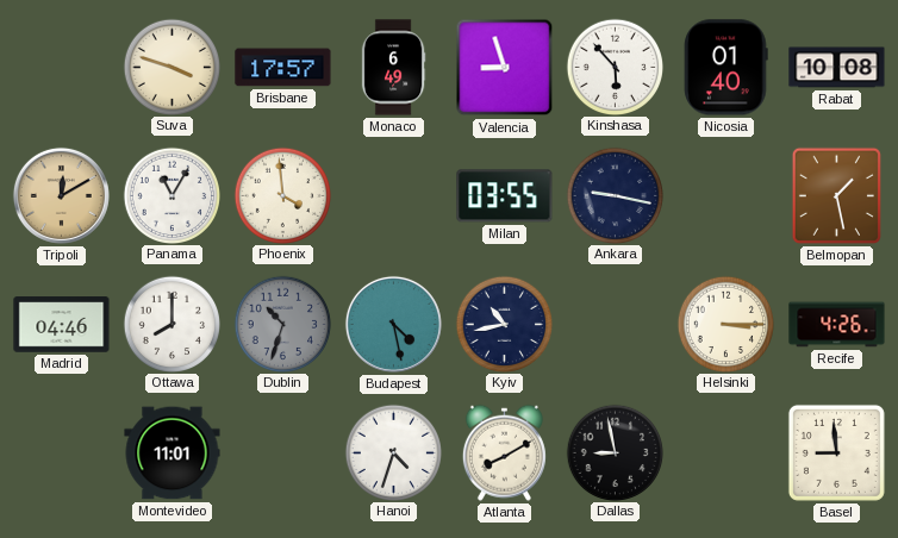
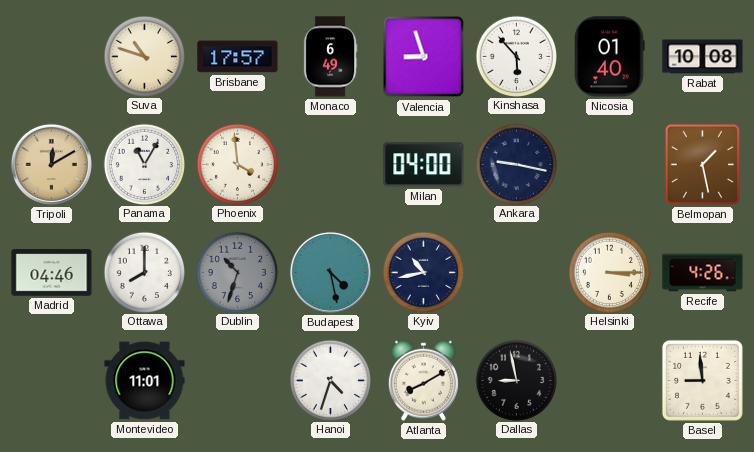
Suva: 3:48 -> 10:48 (144, 56)
Milan: 03:55 -> 04:00 (424, 165)
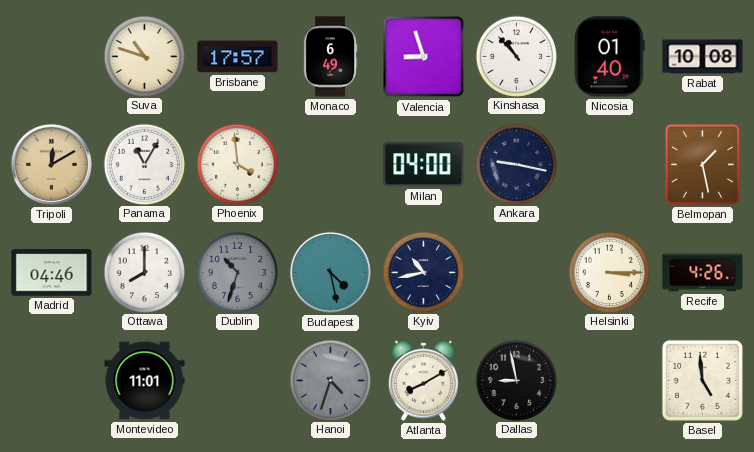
Kinshasa: 5:53 -> 10:53 (516, 56)
Hanoi dial: white -> grey (330, 380)
Basel: 8:59 -> 4:59 (702, 380)
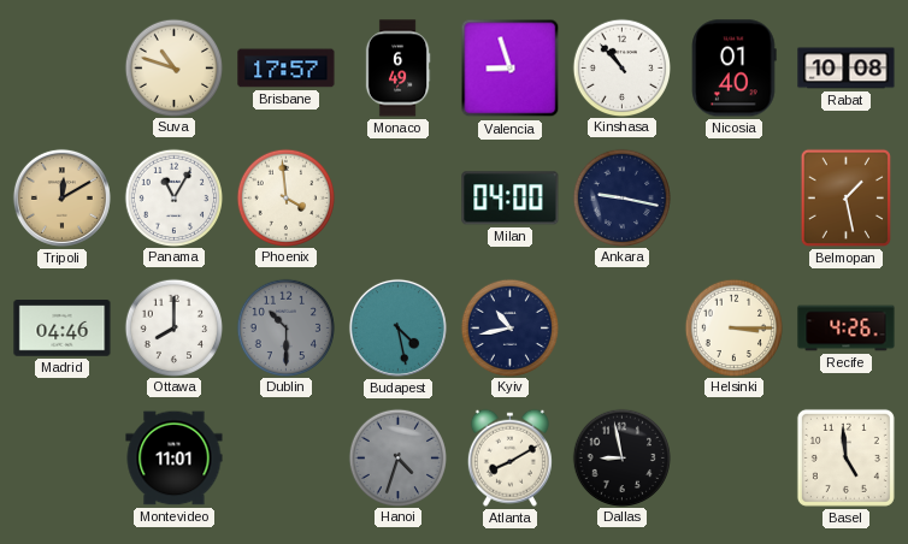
Dublin: 10:33 -> 10:30 (285, 327)
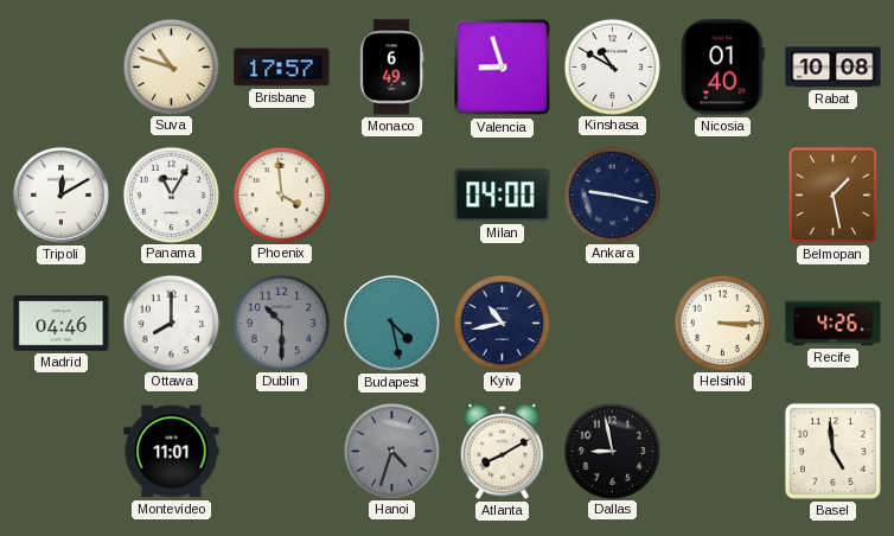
Kinshasa: 10:53 -> 10:50 (612, 66)
Tripoli dial: champagne -> white (60, 194)
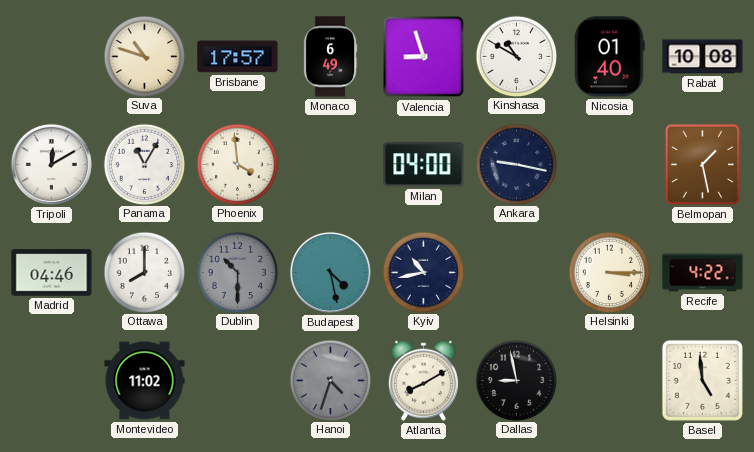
Recife: 4:26 -> 4:22 (703, 273)
Montevideo: 11:01 -> 11:02 (145, 381)
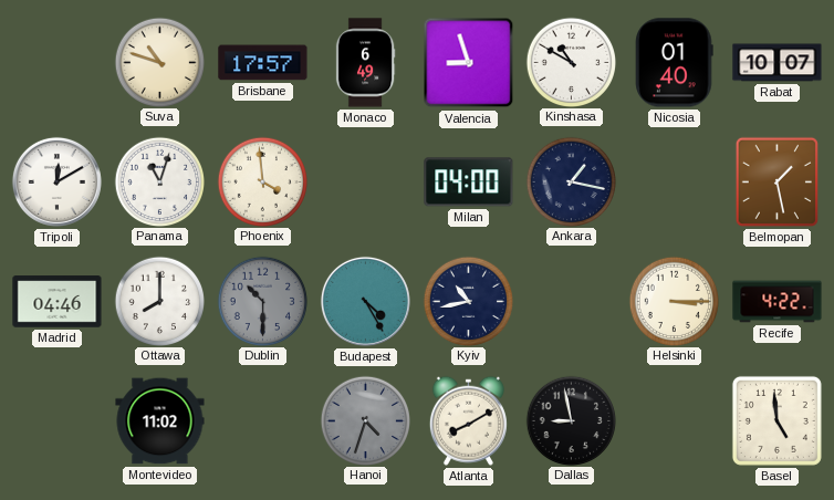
Rabat: 10:08 -> 10:07 (778, 63)
Panama: 11:05 -> 11:03 (159, 181)
Ankara: 9:17 -> 1:17 (571, 181)
Budapest: 4:28 -> 4:25 (365, 301)
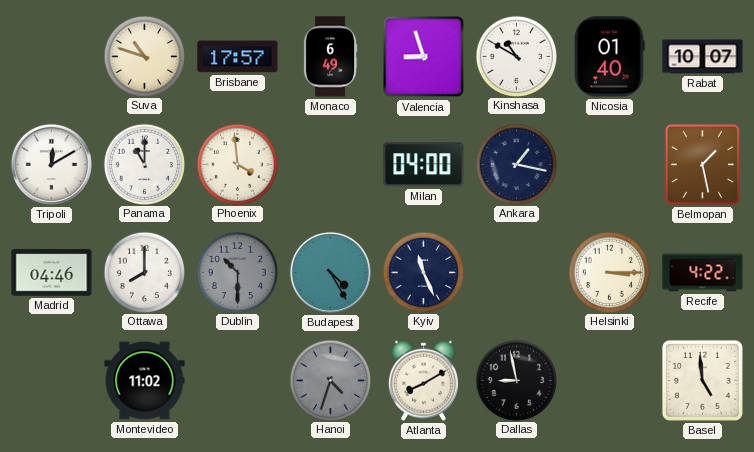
Panama: 11:03 -> 11:00 (144, 164)
Kyiv: 10:43 -> 11:26 (423, 272)
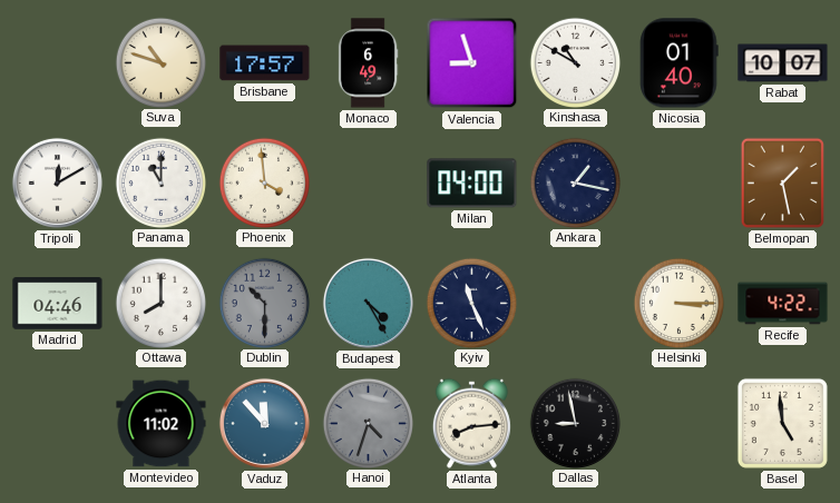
Vaduz: none -> 11:53 (264, 423)
Atlanta: 8:10 -> 8:14 (471, 423)
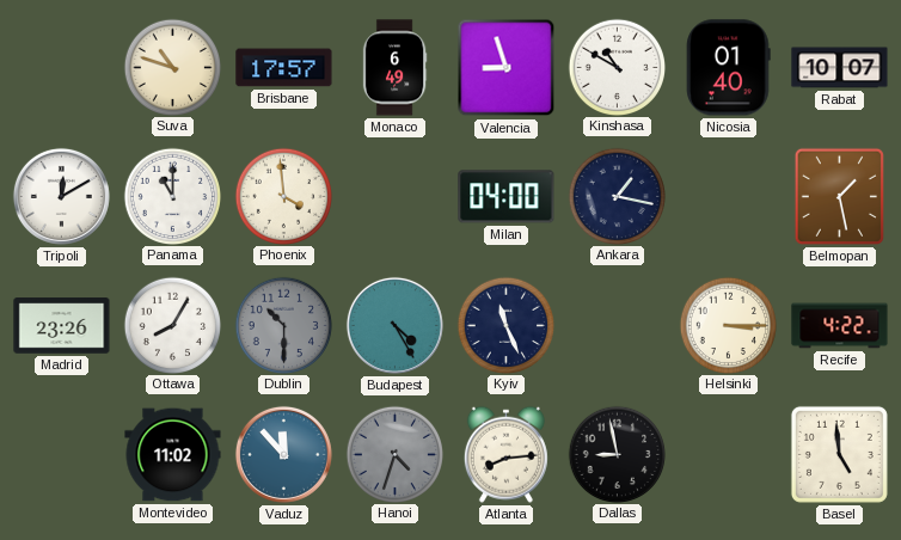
Madrid: 04:46 -> 23:26 (62, 326)
Ottawa: 8:00 -> 8:05 (172, 325)
